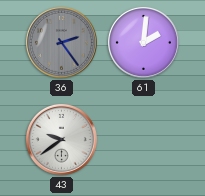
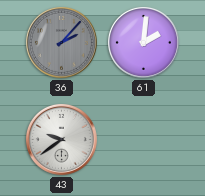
36: 2:24 -> 2:07 (61, 42)
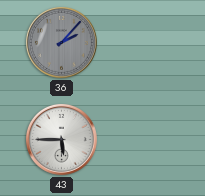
61: 2:01 -> none (143, 42)
43: 9:39 -> 5:45 (61, 139)
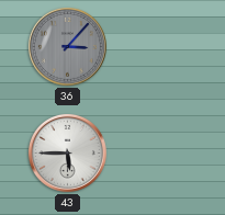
36: 2:07 -> 3:07 (67, 46)
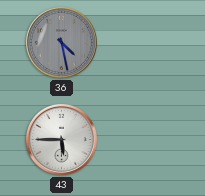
36: 3:07 -> 4:28 (61, 42)
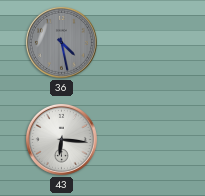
43: 5:45 -> 6:16 (61, 139)
